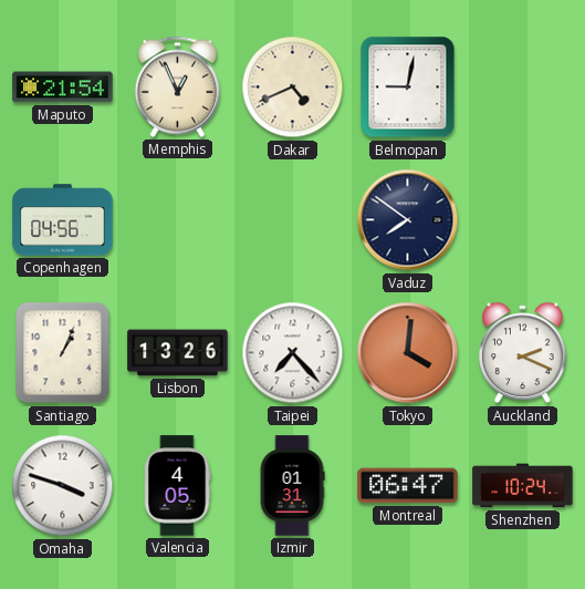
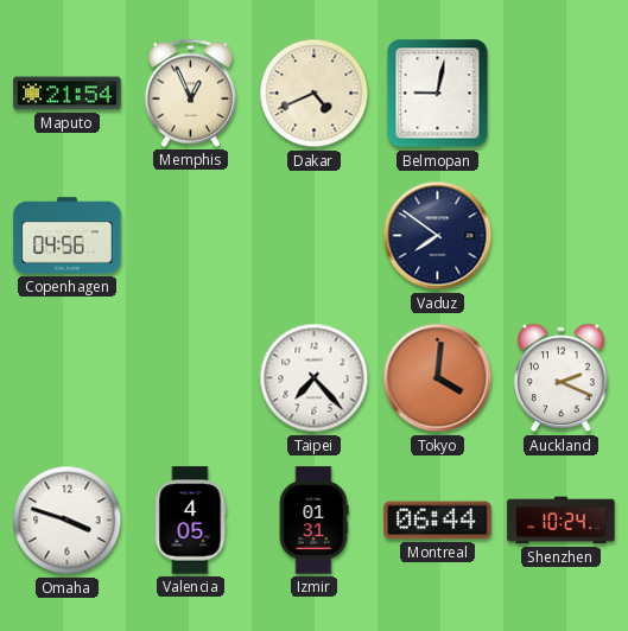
Santiago: 1:04 -> none (63, 353)
Lisbon: 13:26 -> none (178, 353)
Montreal: 06:47 -> 06:44 (438, 521)
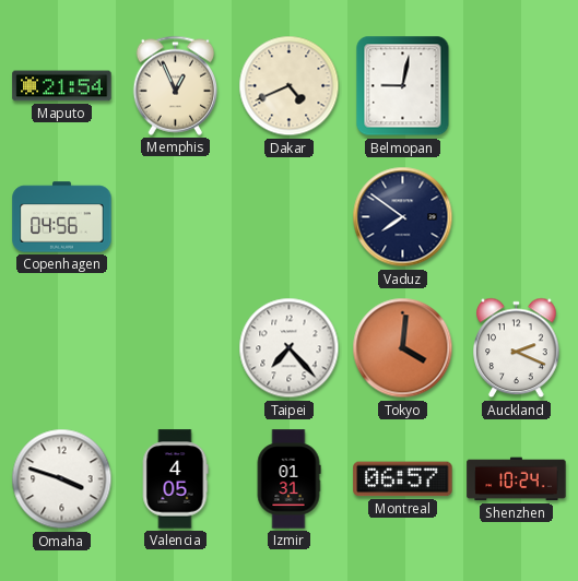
Montreal: 06:44 -> 06:57 (403, 479)
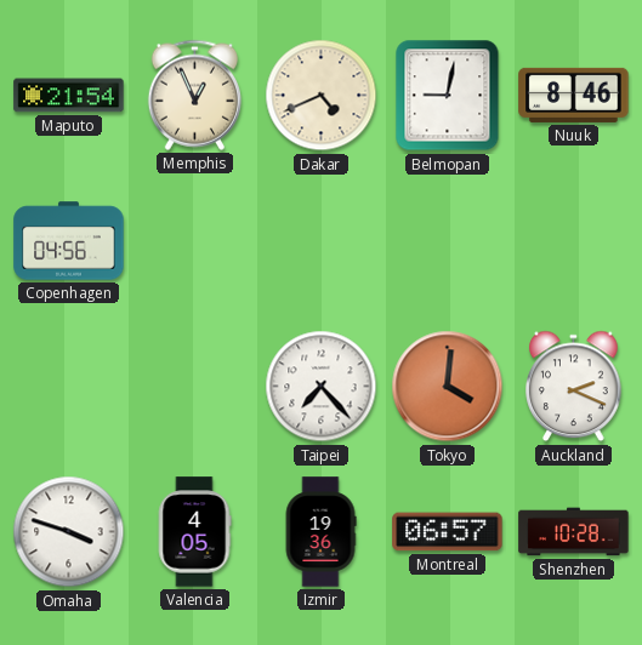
Nuuk: none -> 8:46 (574, 95)
Vaduz: 7:51 -> none (403, 217)
Izmir: 01:31 -> 19:36 (320, 532)
Shenzhen: 10:24 -> 10:28 (574, 532)
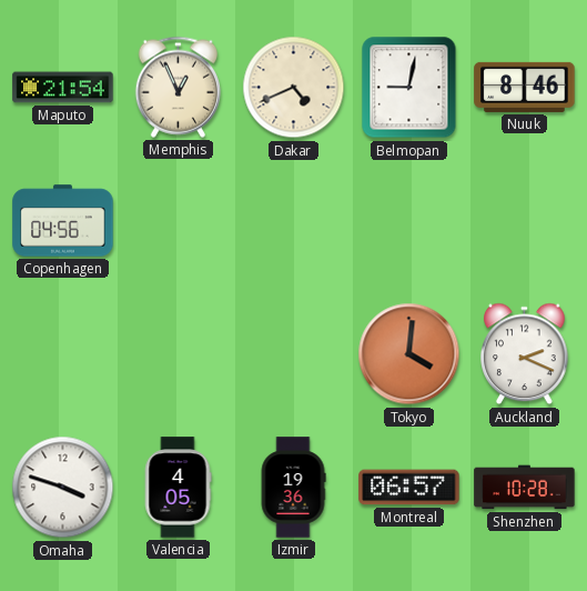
Taipei: 7:23 -> none (322, 387)
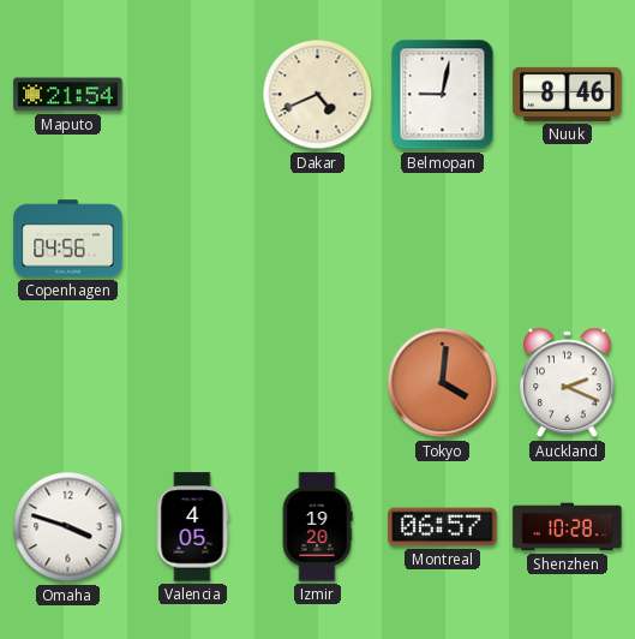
Memphis: 12:56 -> none (178, 87)
Izmir: 19:36 -> 19:20 (317, 527)
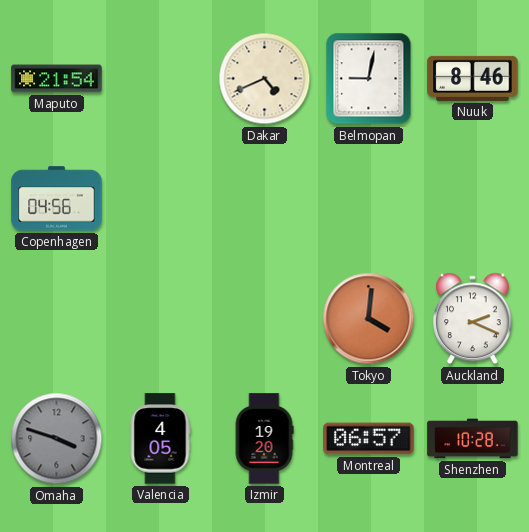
Omaha dial: white -> grey (57, 439)
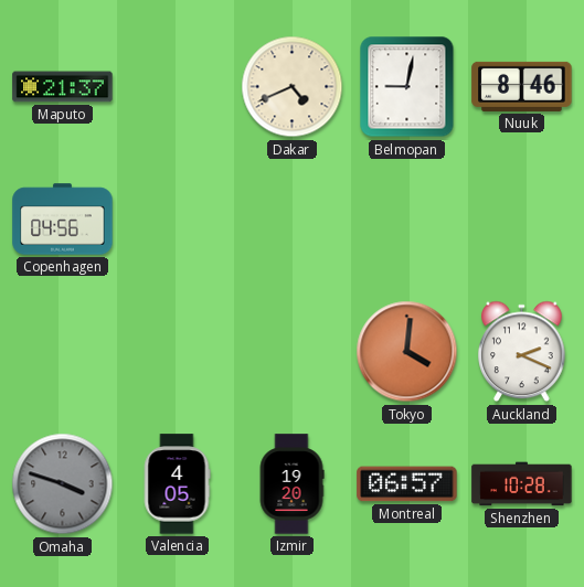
Maputo: 21:54 -> 21:37 (63, 87)
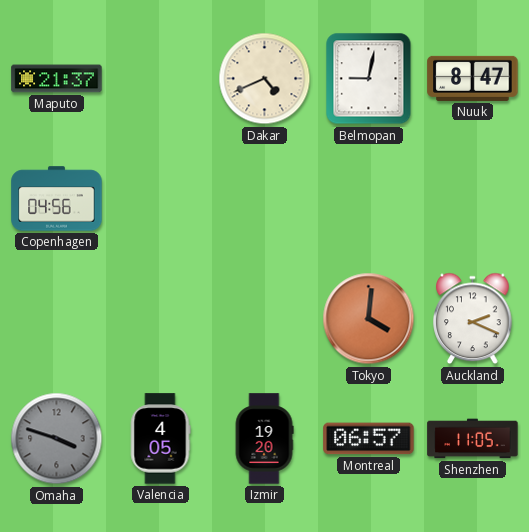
Nuuk: 8:46 -> 8:47 (473, 78)
Shenzhen: 10:28 -> 11:05 (473, 439)
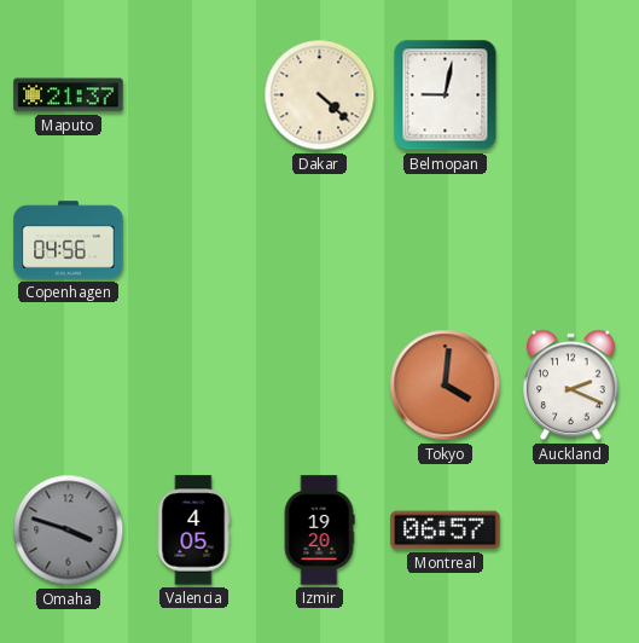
Dakar: 4:41 -> 4:22 (320, 95)
Nuuk: 8:47 -> none (473, 78)
Shenzhen: 11:05 -> none (473, 439)
